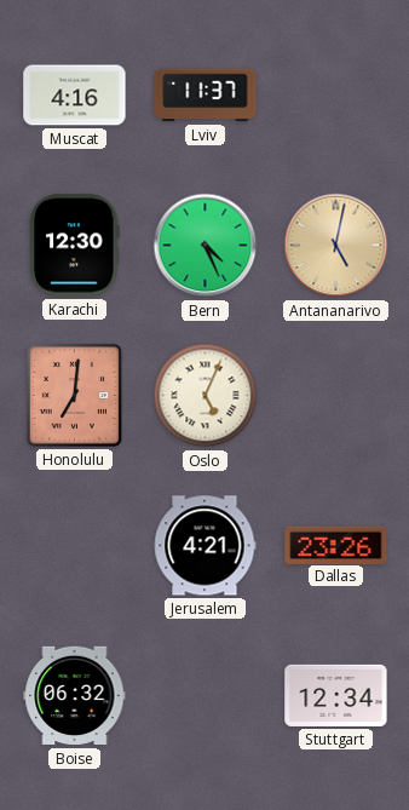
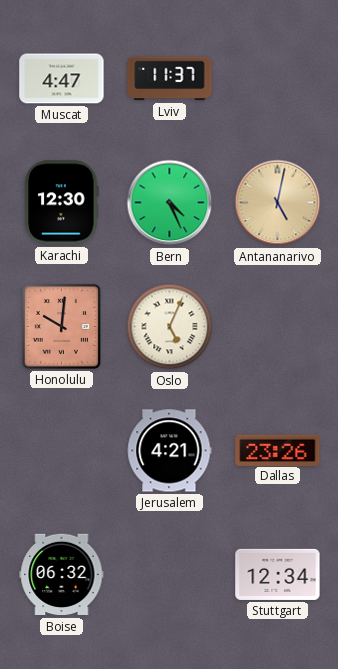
Muscat: 4:16 -> 4:47 (62, 79)
Honolulu: 7:01 -> 10:01 (61, 326)
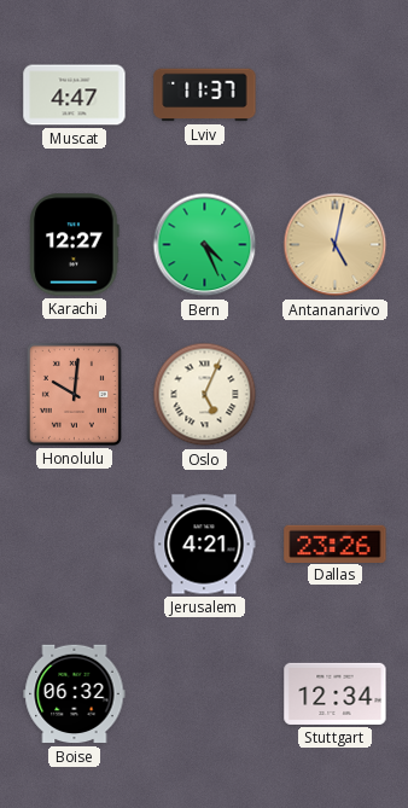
Karachi: 12:30 -> 12:27 (75, 245)
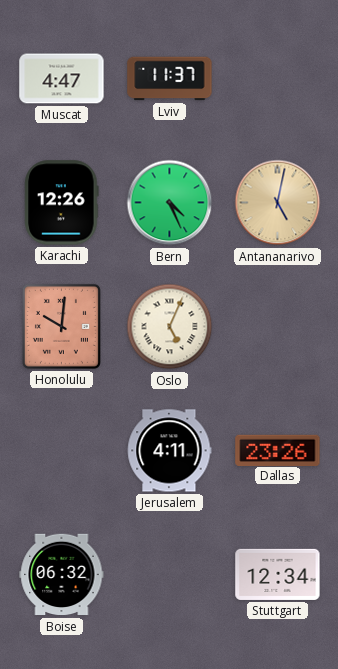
Karachi: 12:27 -> 12:26 (62, 203)
Jerusalem: 4:21 -> 4:11 (169, 451)
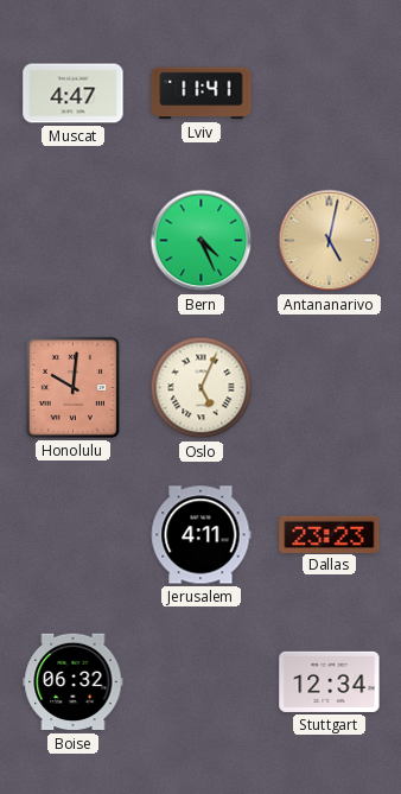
Lviv: 11:37 -> 11:41 (202, 94)
Karachi: 12:26 -> none (62, 203)
Dallas: 23:26 -> 23:23 (330, 534)
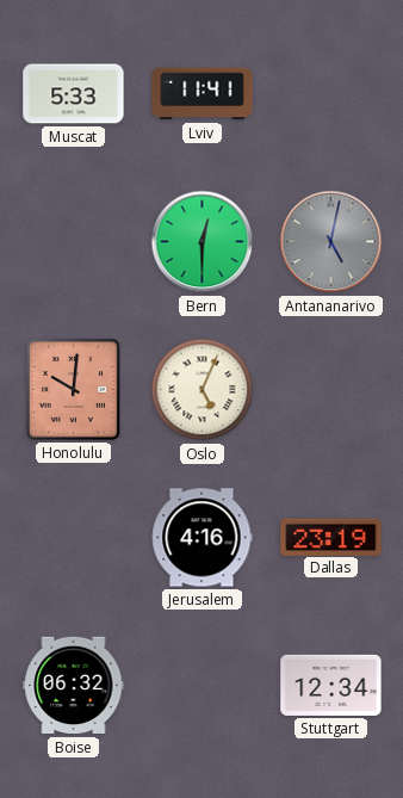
Muscat: 4:47 -> 5:33 (74, 94)
Bern: 4:26 -> 12:30 (203, 242)
Antananarivo dial: champagne -> grey (331, 242)
Jerusalem: 4:11 -> 4:16 (201, 538)
Dallas: 23:23 -> 23:19 (331, 537)
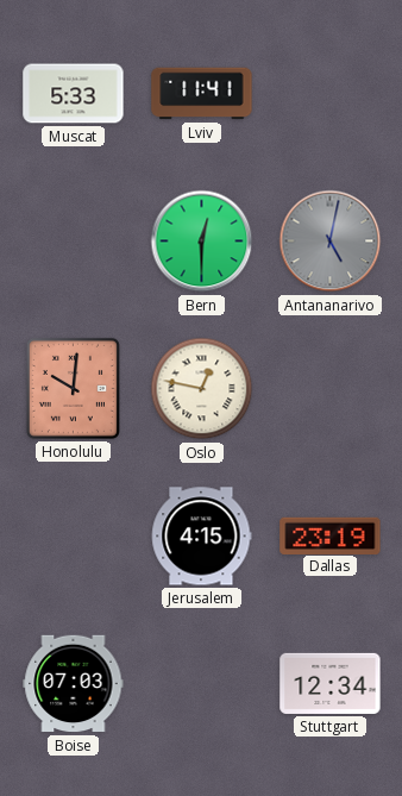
Oslo: 5:04 -> 12:47 (202, 389)
Jerusalem: 4:16 -> 4:15 (201, 537)
Boise: 06:32 -> 07:03 (74, 684)
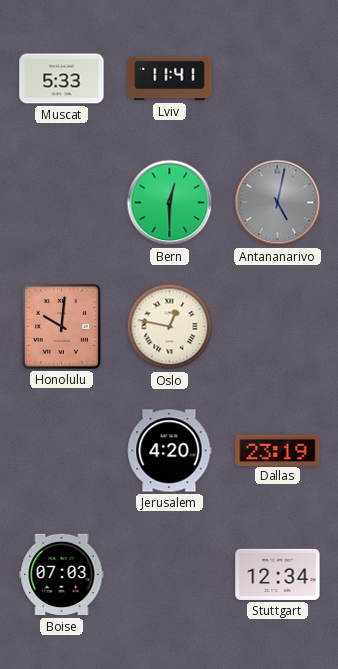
Jerusalem: 4:15 -> 4:20 (169, 451)
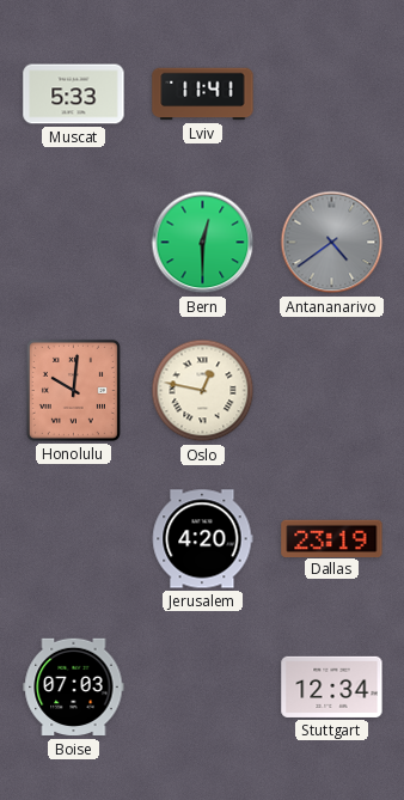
Antananarivo: 5:02 -> 4:39 (332, 243)
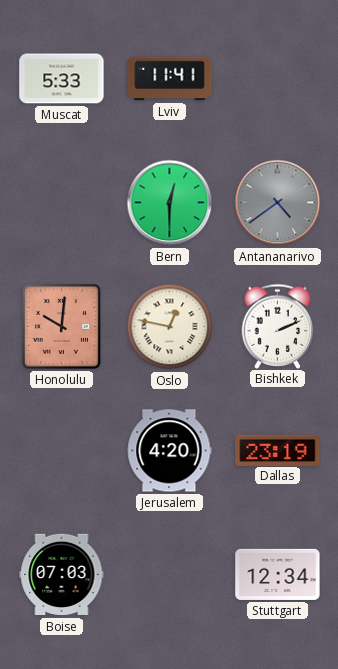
Bishkek: none -> 2:11 (278, 326)
